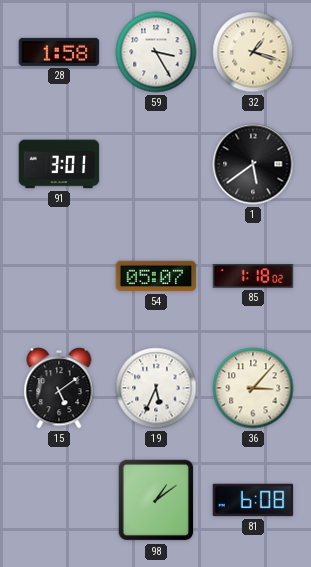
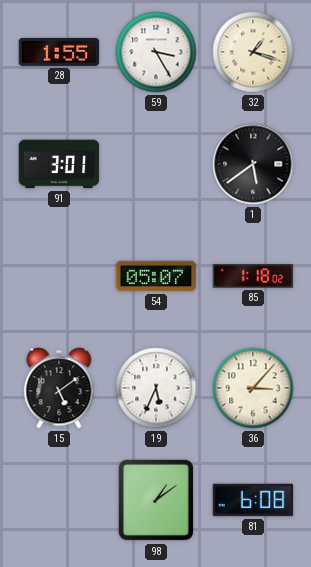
28: 1:58 -> 1:55 (59, 52)
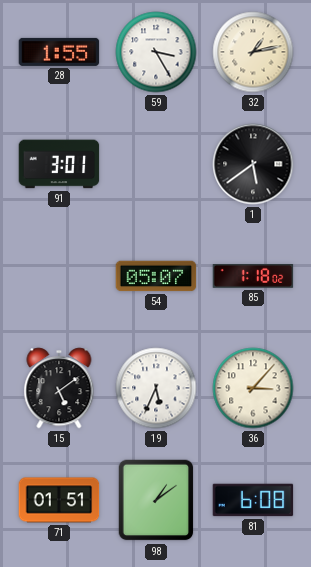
32: 1:18 -> 1:13 (253, 52)
71: none -> 01:51 (59, 500)
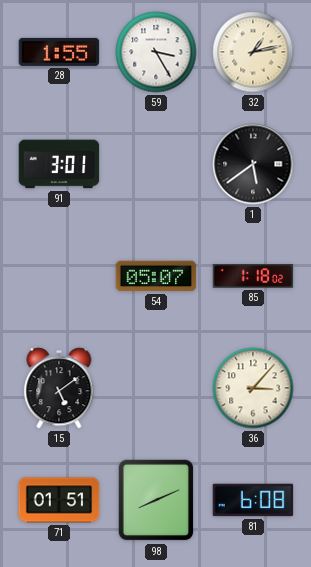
19: 5:34 -> none (156, 388)
98: 1:09 -> 8:11 (156, 500)
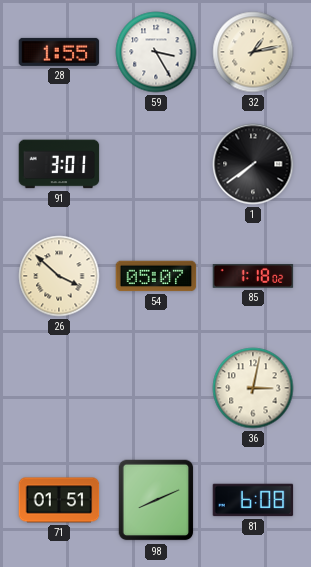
1: 5:39 -> 7:39 (253, 164)
26: none -> 3:52 (59, 276)
15: 5:09 -> none (59, 388)
36: 3:07 -> 3:02 (253, 388)
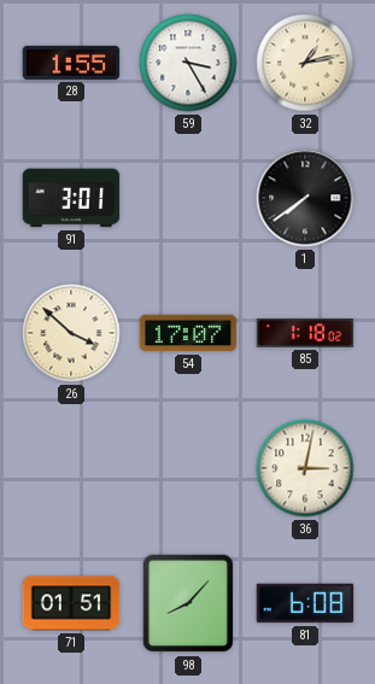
54: 05:07 -> 17:07 (188, 333)
98: 8:11 -> 8:07 (188, 603)
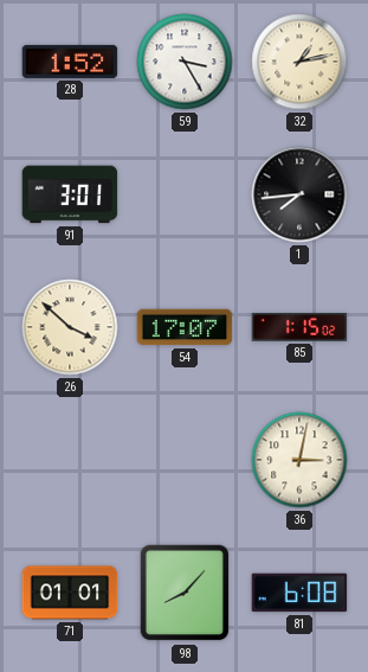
28: 1:55 -> 1:52 (70, 62)
1: 7:39 -> 7:44 (299, 194)
85: 1:18 -> 1:15 (299, 328)
71: 01:51 -> 01:01 (70, 593)
